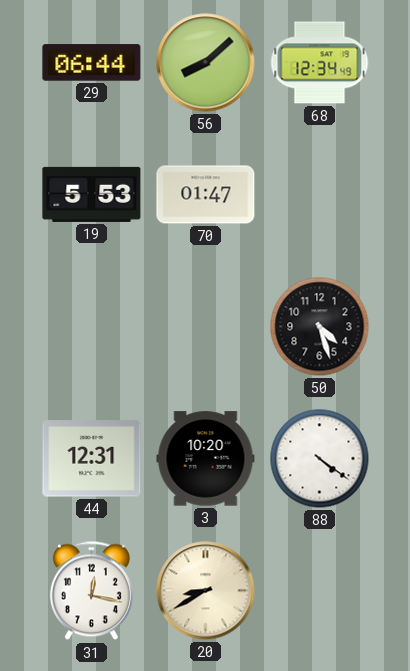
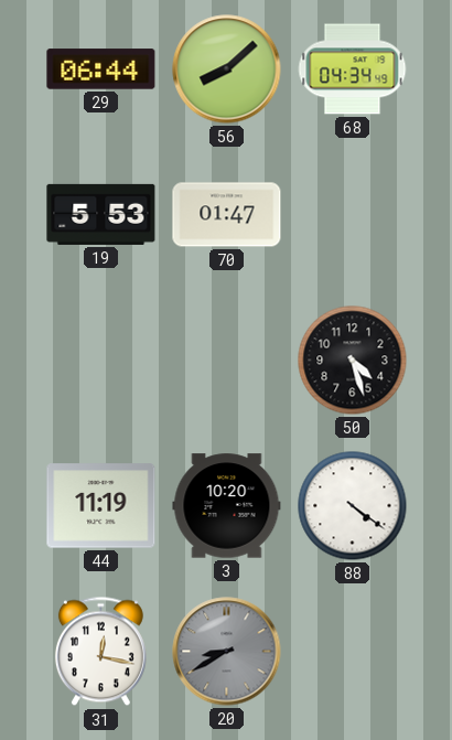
68: 12:34 -> 04:34 (353, 69)
44: 12:31 -> 11:19 (101, 506)
20 dial: cream -> grey (227, 652)
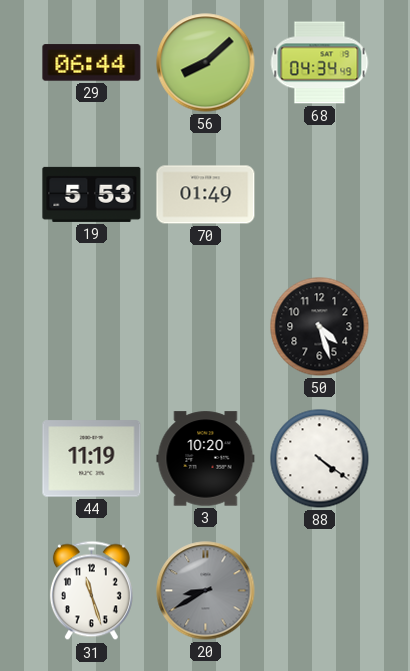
70: 01:47 -> 01:49 (206, 195)
31: 12:17 -> 11:27 (91, 591)
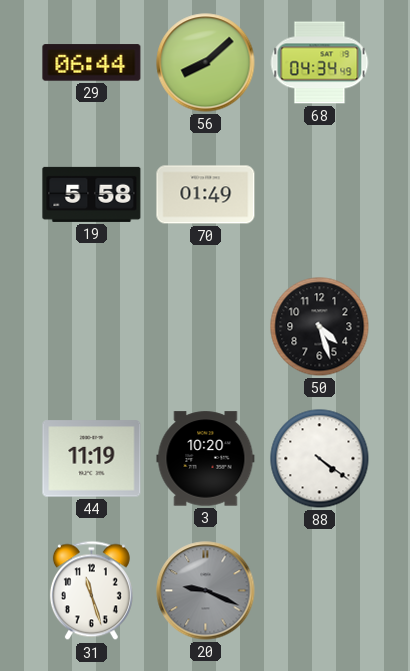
19: 5:53 -> 5:58 (92, 194)
20: 8:40 -> 9:19 (206, 591)
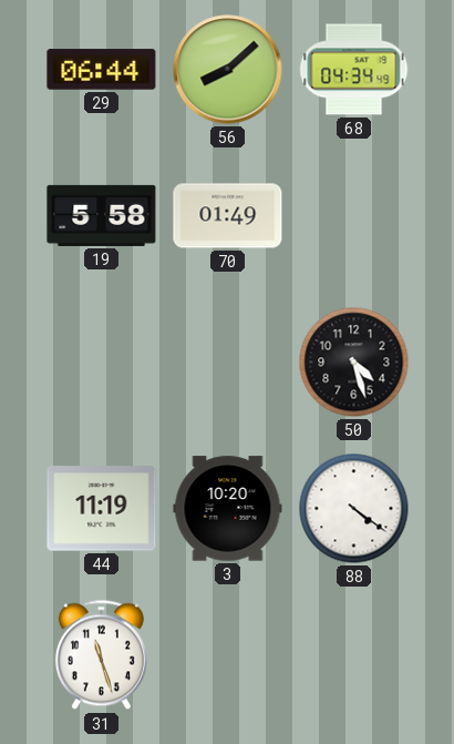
20: 9:19 -> none (206, 591)
